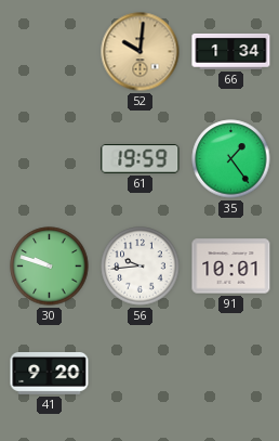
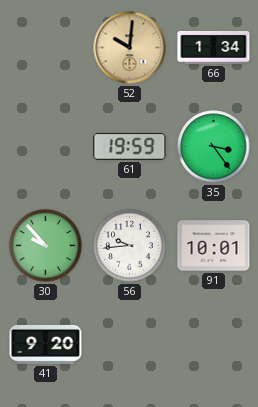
35: 1:24 -> 3:24 (214, 147)
30: 9:48 -> 9:53 (46, 246)
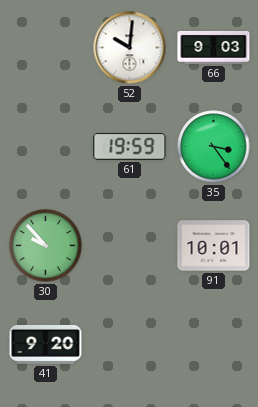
52 dial: champagne -> white (130, 48)
66: 1:34 -> 9:03 (214, 47)
56: 9:44 -> none (130, 246)
